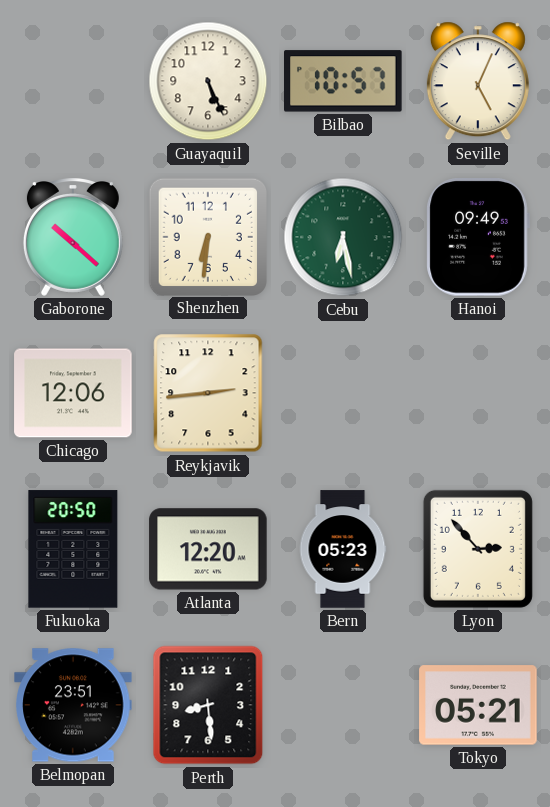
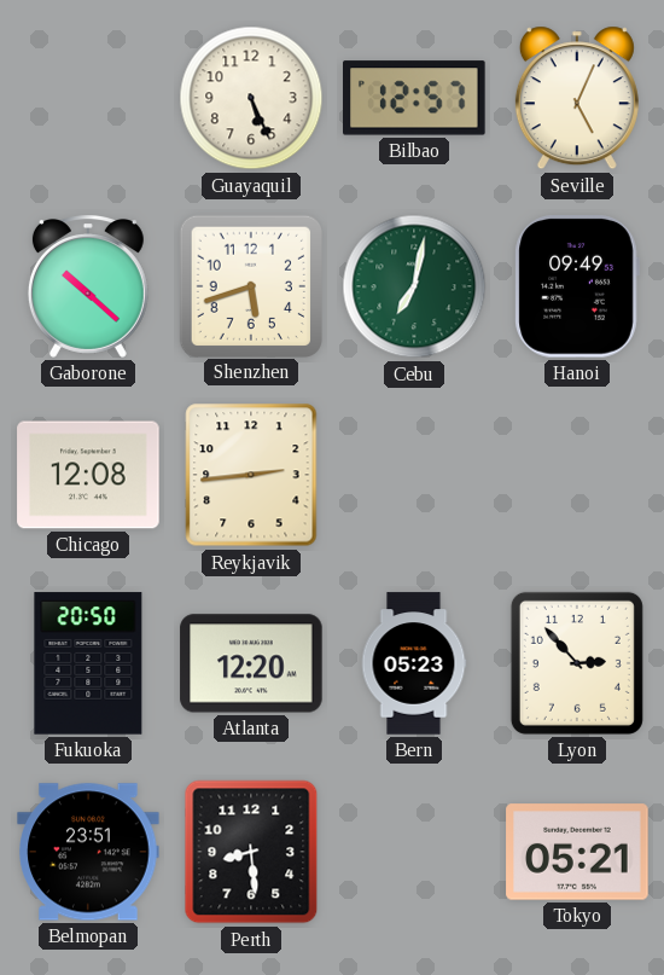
Bilbao: 10:57 -> 12:57 (414, 98)
Shenzhen: 6:31 -> 5:42 (250, 285)
Cebu: 6:28 -> 7:02 (414, 286)
Chicago: 12:06 -> 12:08 (88, 475)
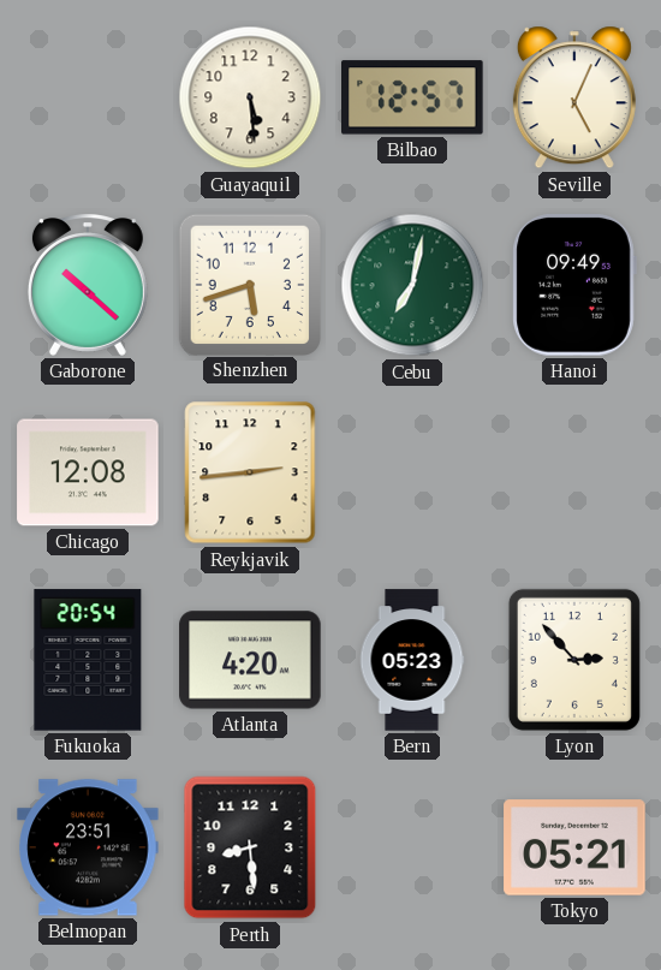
Guayaquil: 5:26 -> 5:29 (250, 97)
Fukuoka: 20:50 -> 20:54 (88, 660)
Atlanta: 12:20 -> 4:20 (250, 660)
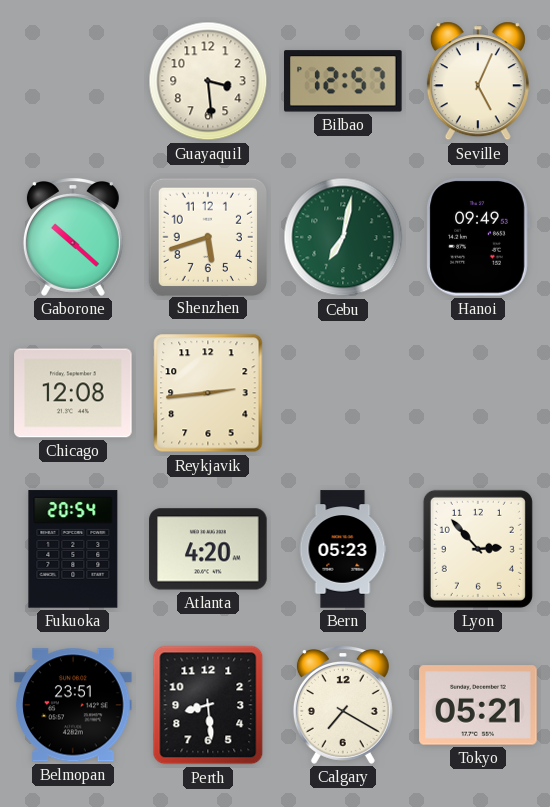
Guayaquil: 5:29 -> 3:29 (208, 81)
Calgary: none -> 7:20 (343, 706)
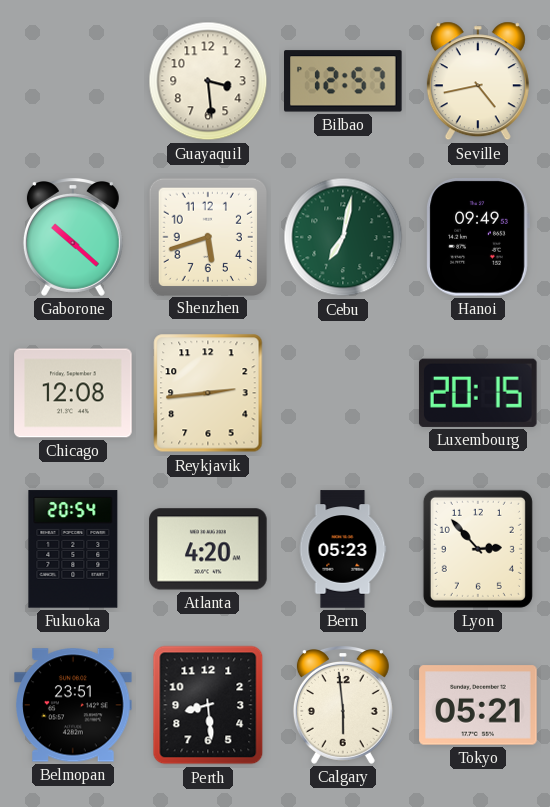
Seville: 5:04 -> 4:43 (478, 81)
Luxembourg: none -> 20:15 (478, 393)
Calgary: 7:20 -> 5:59 (343, 706)
